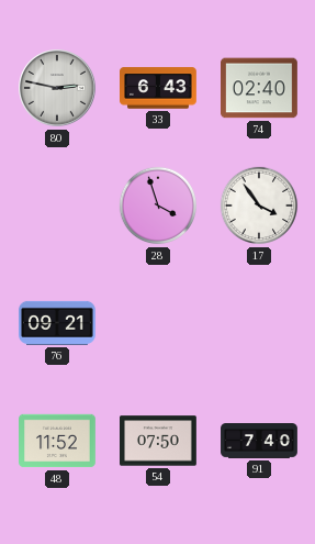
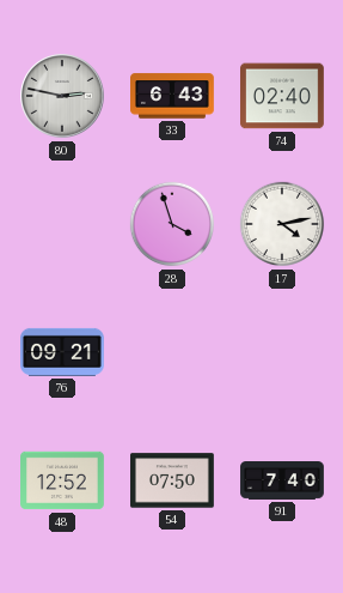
17: 3:54 -> 4:13 (282, 224)
48: 11:52 -> 12:52 (63, 480)
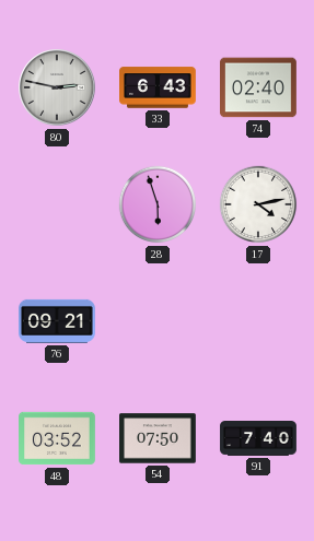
28: 3:57 -> 5:57 (158, 204)
48: 12:52 -> 03:52 (58, 438)
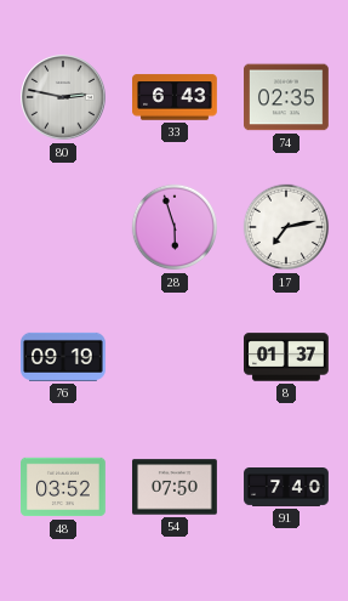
74: 02:40 -> 02:35 (287, 97)
17: 4:13 -> 7:13 (286, 227)
76: 09:21 -> 09:19 (64, 357)
8: none -> 01:37 (287, 357)
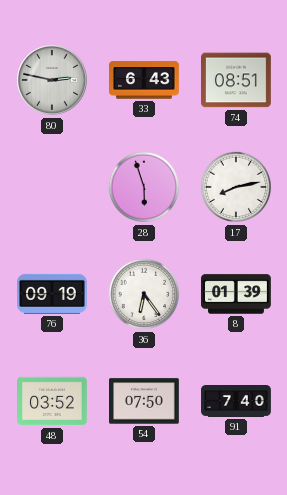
74: 02:35 -> 08:51 (237, 80)
17: 7:13 -> 8:13 (236, 187)
36: none -> 6:24 (144, 294)
8: 01:37 -> 01:39 (237, 294)
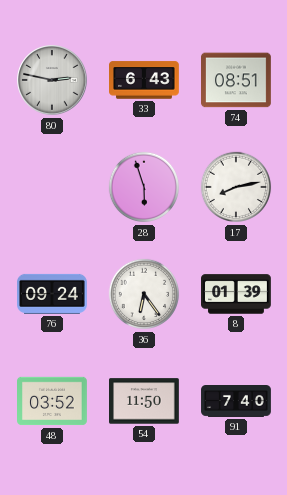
76: 09:19 -> 09:24 (53, 294)
54: 07:50 -> 11:50 (145, 401)
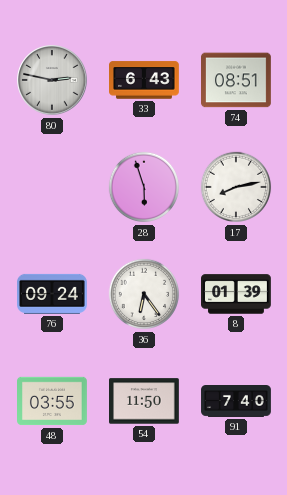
48: 03:52 -> 03:55 (53, 401)
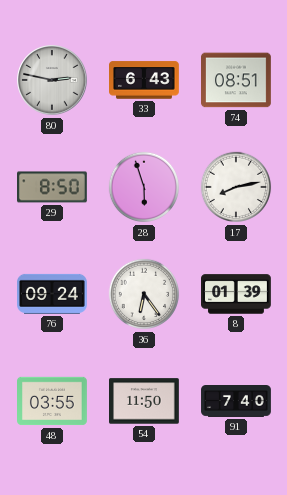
29: none -> 8:50 (53, 187)
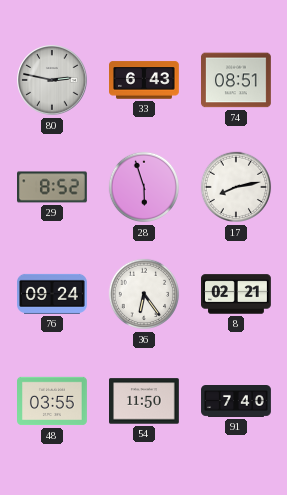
29: 8:50 -> 8:52 (53, 187)
8: 01:39 -> 02:21 (237, 294)
